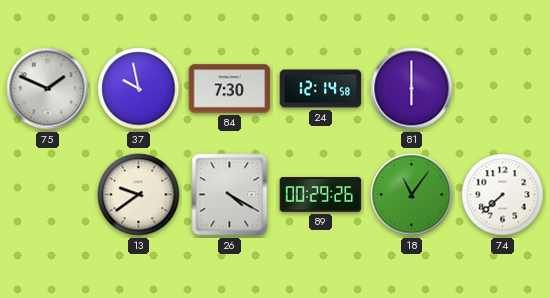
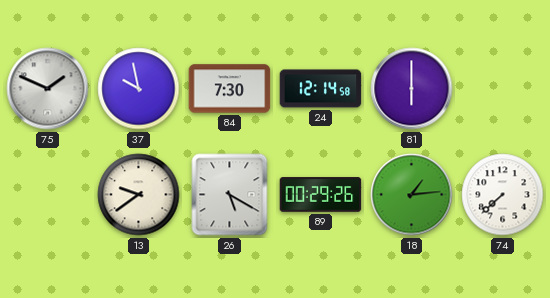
26: 4:20 -> 5:20 (230, 195)
18: 11:06 -> 1:14 (412, 195)
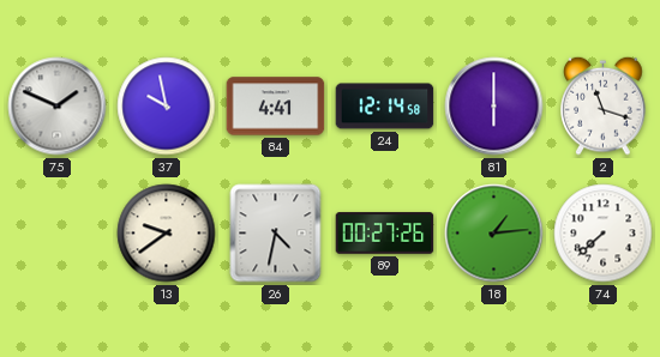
84: 7:30 -> 4:41 (276, 107)
2: none -> 11:18 (604, 105)
26: 5:20 -> 4:32 (276, 234)
89: 00:29 -> 00:27 (385, 234)
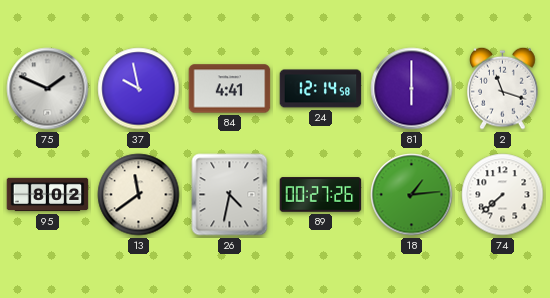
95: none -> 8:02 (48, 195)
13: 9:39 -> 11:39 (139, 195)
